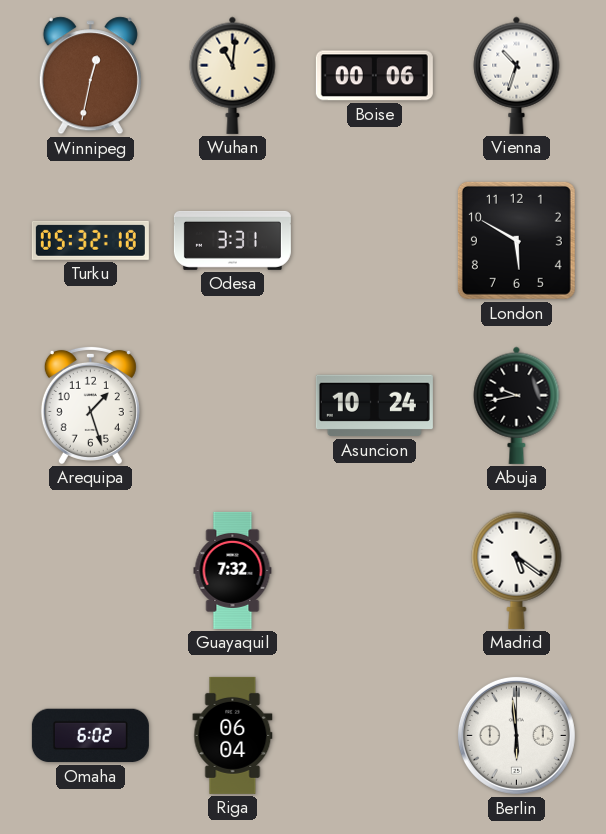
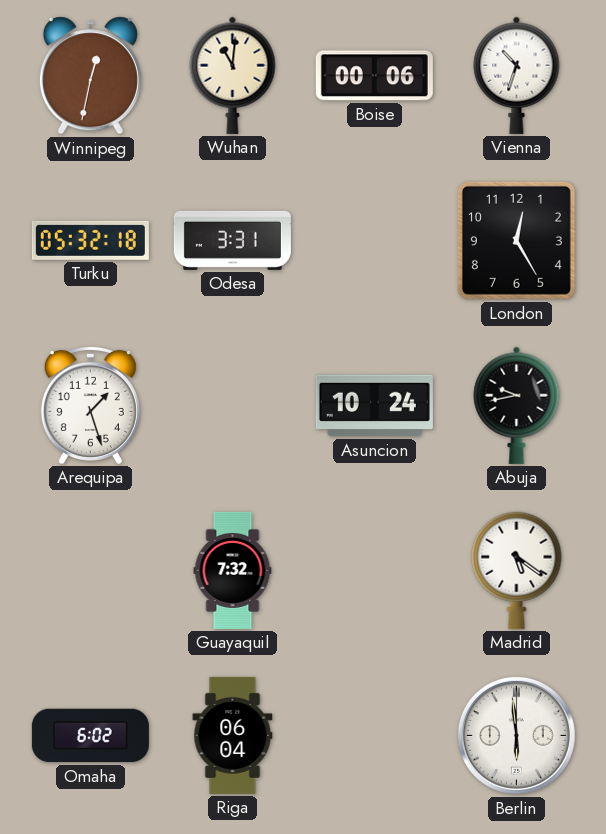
London: 5:50 -> 12:25 (516, 240)
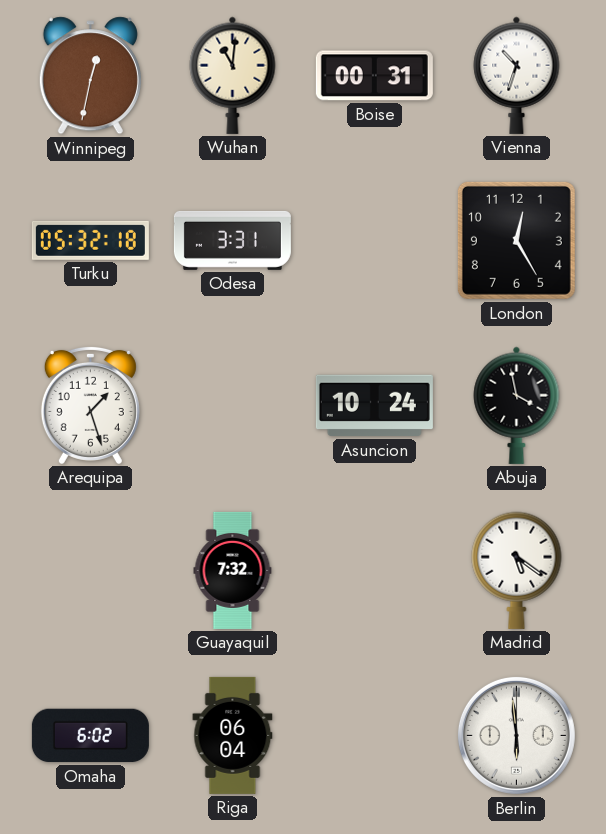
Boise: 00:06 -> 00:31 (374, 76)
Abuja: 9:43 -> 3:58 (517, 405)
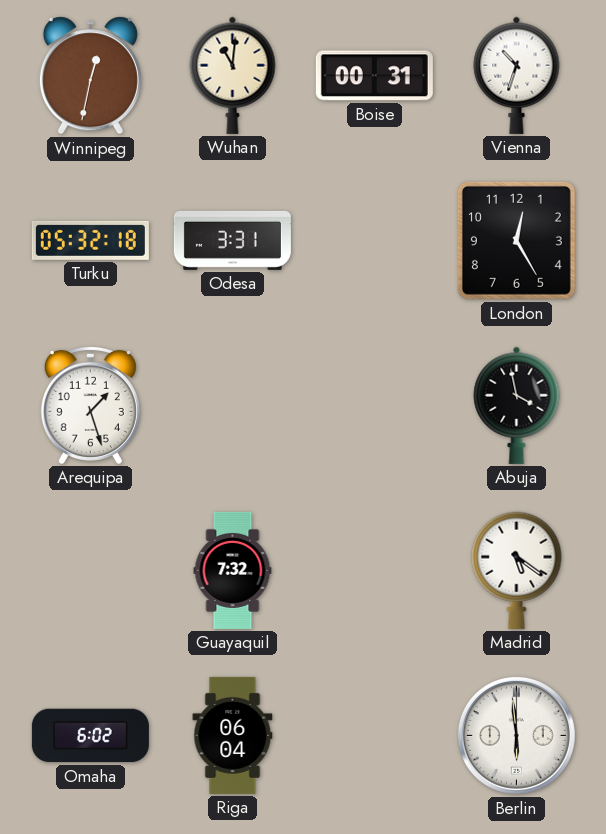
Asuncion: 10:24 -> none (374, 406)
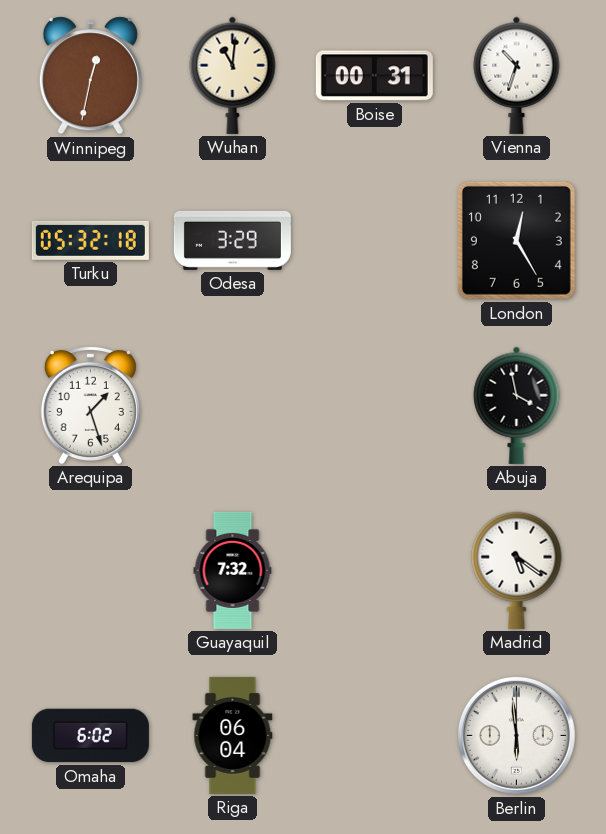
Odesa: 3:31 -> 3:29 (232, 240)
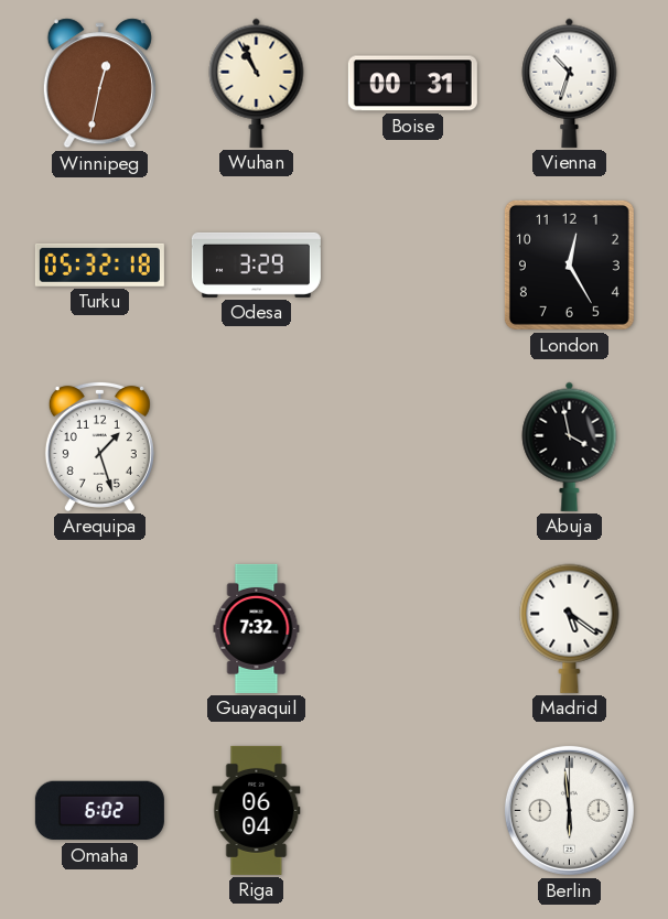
Wuhan: 11:01 -> 10:56 (257, 83)
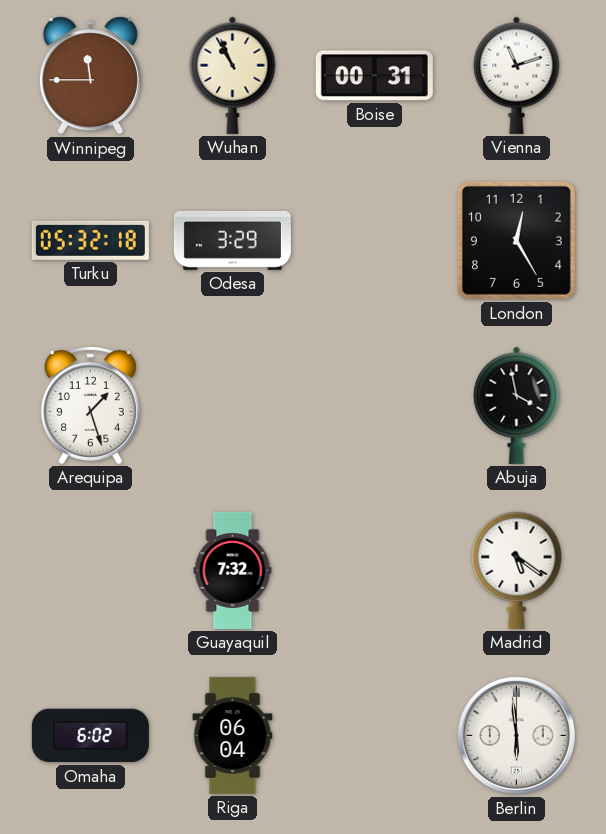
Winnipeg: 12:32 -> 11:45 (90, 76)
Vienna: 10:33 -> 11:12 (517, 75)
